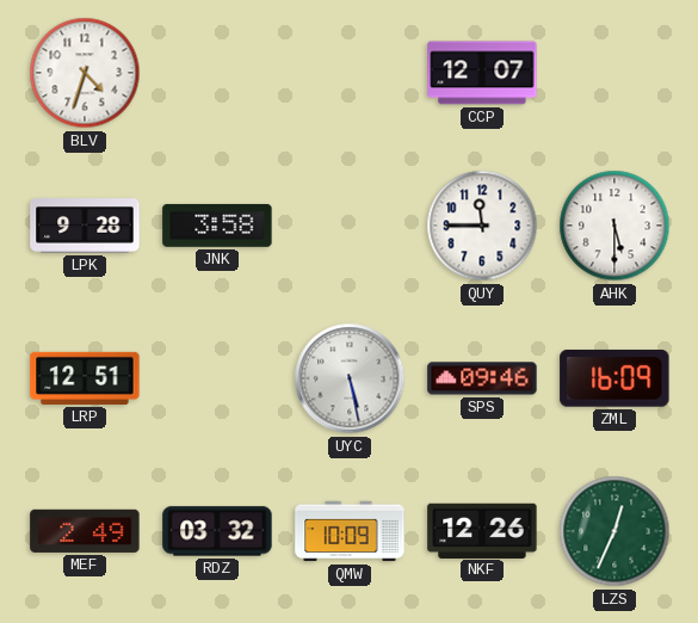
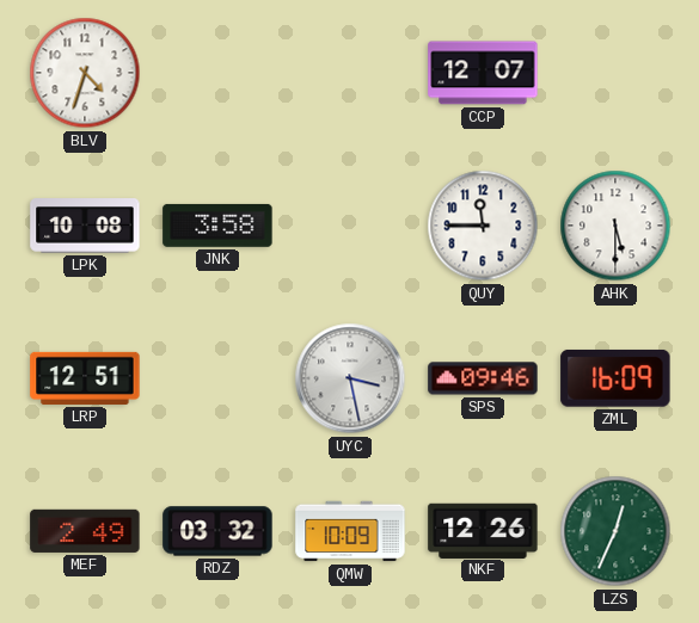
LPK: 9:28 -> 10:08 (85, 226)
UYC: 5:28 -> 3:28 (350, 378)
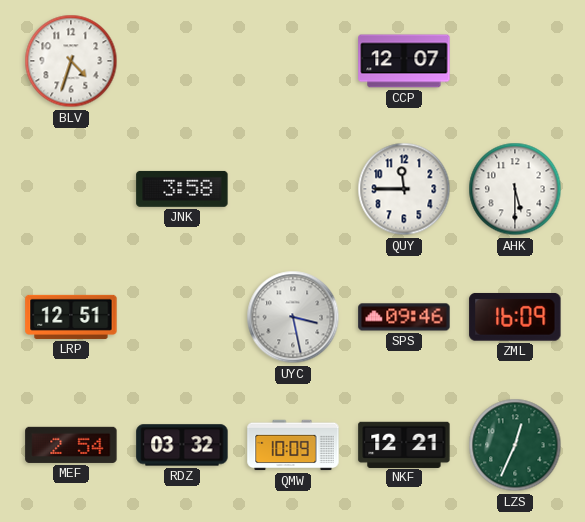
LPK: 10:08 -> none (85, 226)
MEF: 2:49 -> 2:54 (71, 445)
NKF: 12:26 -> 12:21 (404, 444)
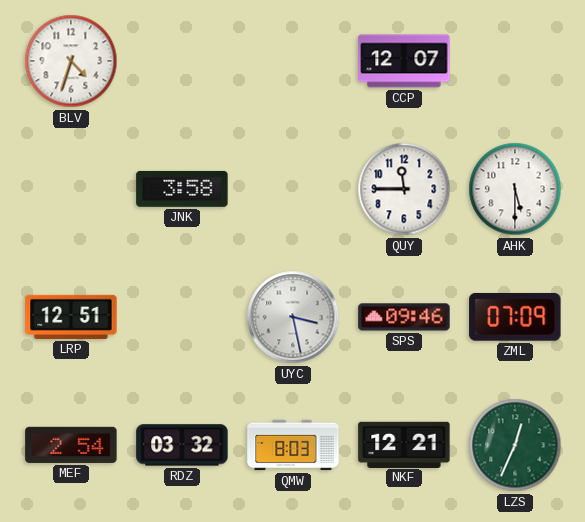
ZML: 16:09 -> 07:09 (515, 317)
QMW: 10:09 -> 8:03 (293, 445)
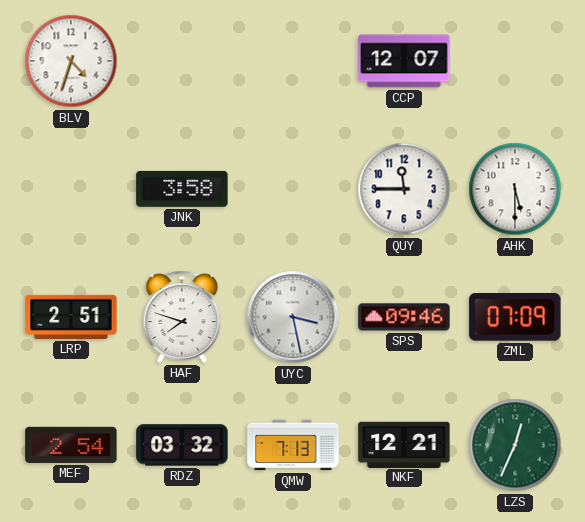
LRP: 12:51 -> 2:51 (71, 317)
HAF: none -> 7:48 (182, 317)
QMW: 8:03 -> 7:13 (293, 445)
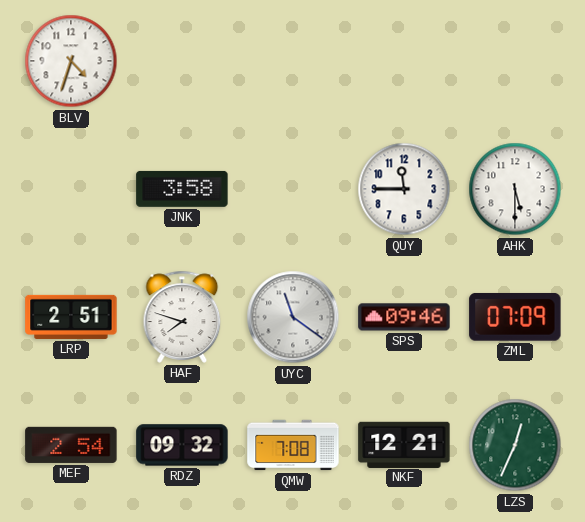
CCP: 12:07 -> none (404, 61)
UYC: 3:28 -> 11:21 (293, 317)
RDZ: 03:32 -> 09:32 (182, 445)
QMW: 7:13 -> 7:08 (293, 445)
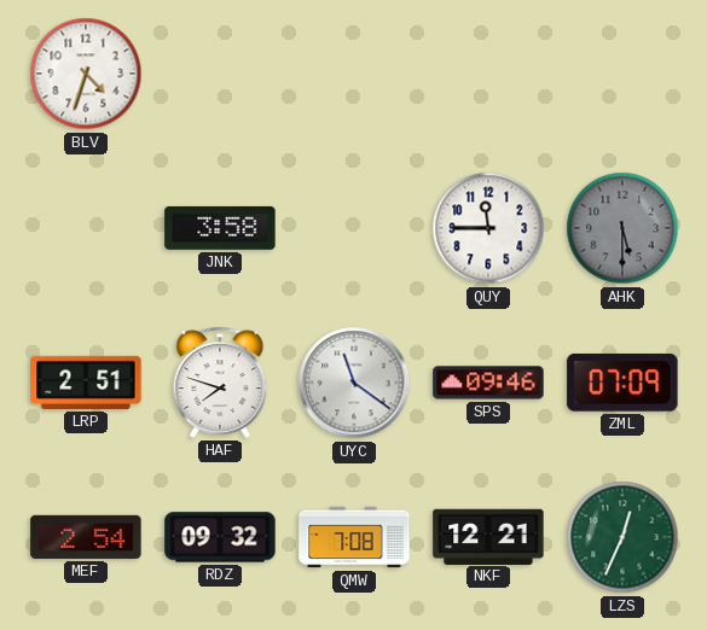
AHK dial: white -> grey (622, 228)
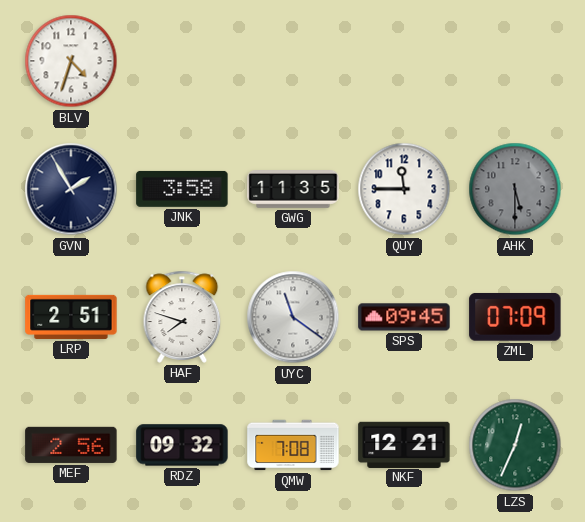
GVN: none -> 1:55 (71, 189)
GWG: none -> 11:35 (293, 190)
SPS: 09:46 -> 09:45 (404, 317)
MEF: 2:54 -> 2:56 (71, 445)
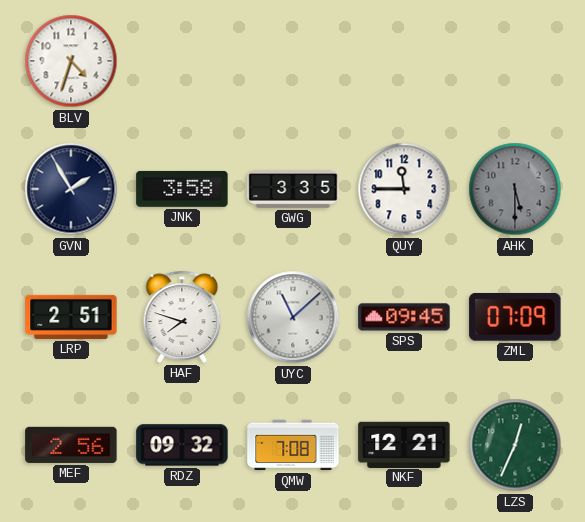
GWG: 11:35 -> 3:35 (293, 190)
UYC: 11:21 -> 11:08 (293, 317)
